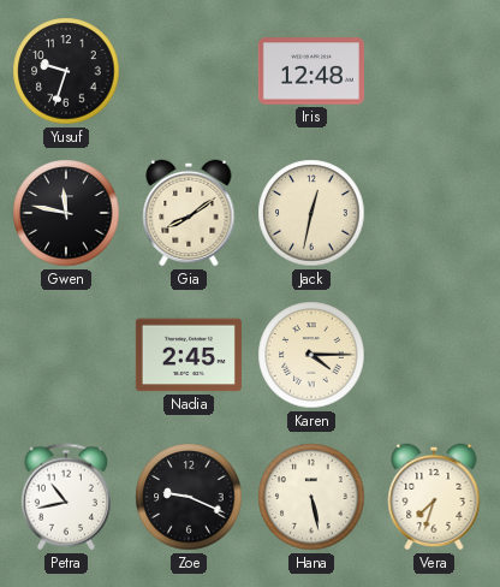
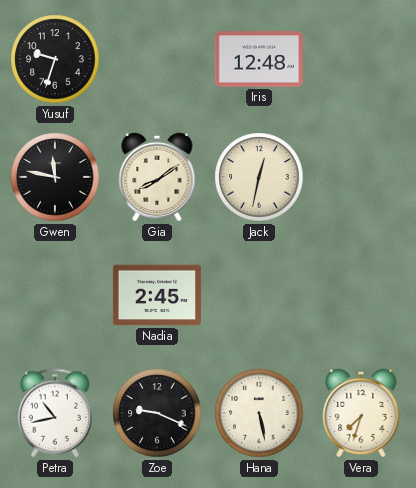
Karen: 4:15 -> none (311, 355)
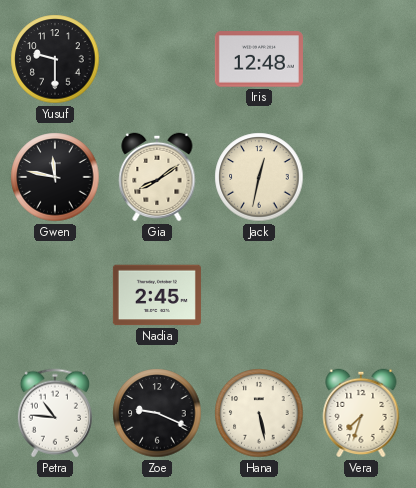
Yusuf: 9:33 -> 9:30 (55, 59)
Petra: 10:43 -> 10:46 (55, 413)
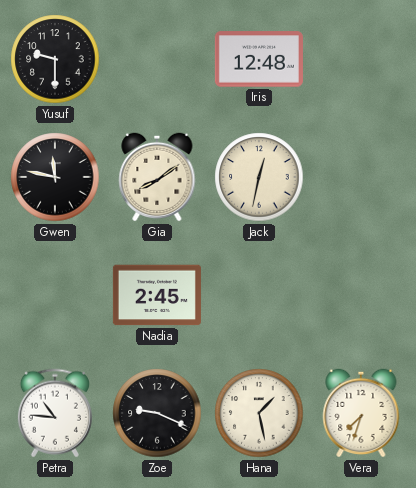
Hana: 5:28 -> 1:28 (259, 413)
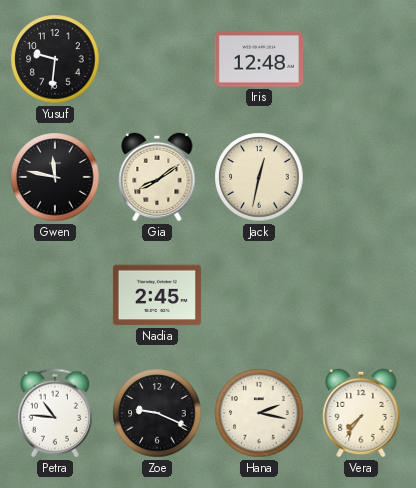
Yusuf: 9:30 -> 9:31 (55, 59)
Hana: 1:28 -> 2:17 (259, 413)
Vera: 7:33 -> 7:36 (361, 413)
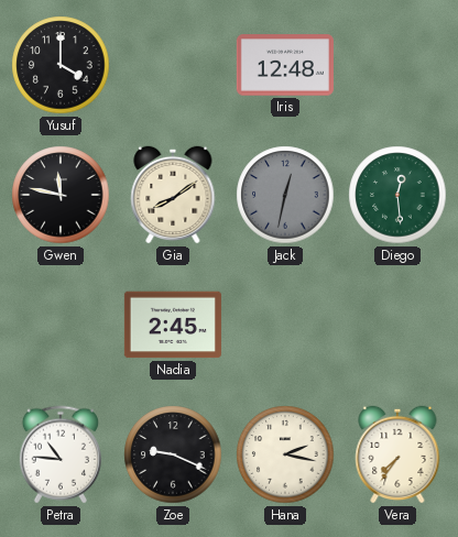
Yusuf: 9:31 -> 4:00 (61, 65)
Jack dial: cream -> grey (285, 195)
Diego: none -> 12:29 (397, 195)
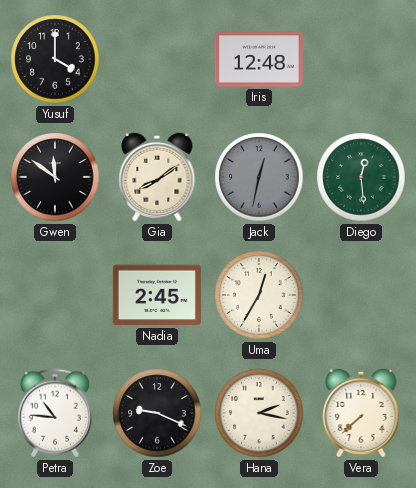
Gwen: 11:47 -> 11:51 (55, 177)
Uma: none -> 12:35 (259, 295)
Vera: 7:36 -> 7:38 (361, 413)
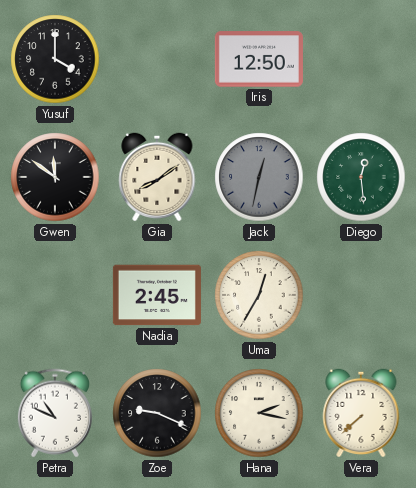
Iris: 12:48 -> 12:50 (259, 59)
Petra: 10:46 -> 10:49 (55, 413)
